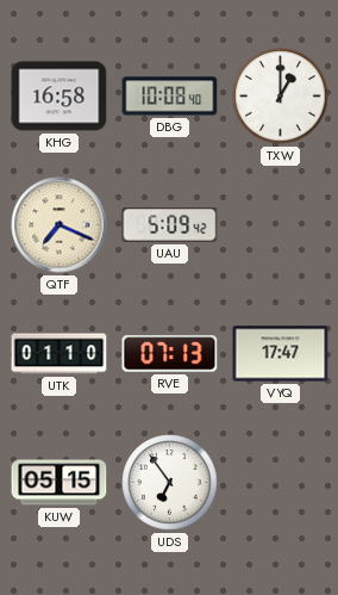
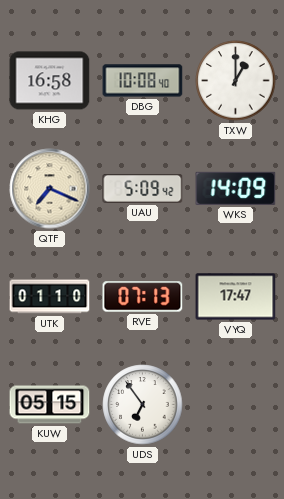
WKS: none -> 14:09 (236, 188)
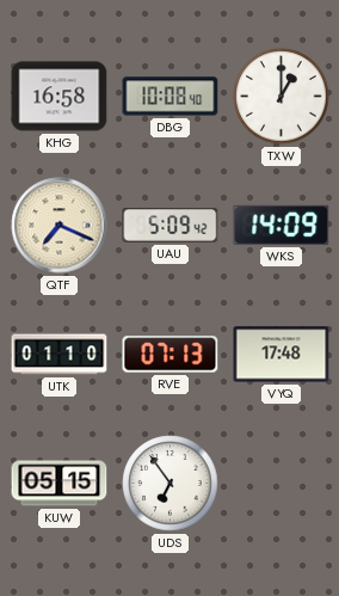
VYQ: 17:47 -> 17:48 (282, 355)
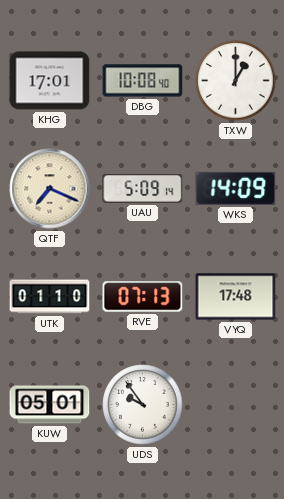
KHG: 16:58 -> 17:01 (50, 81)
UAU: 5:09:42 -> 5:09:14 (143, 189)
KUW: 05:15 -> 05:01 (50, 405)
UDS: 6:54 -> 9:54 (143, 405)
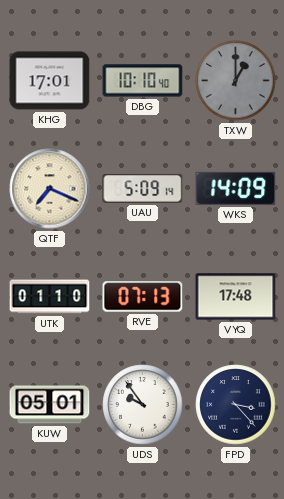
DBG: 10:08 -> 10:10 (143, 81)
TXW dial: white -> grey (236, 81)
FPD: none -> 3:23 (236, 405)
